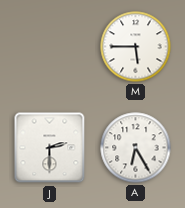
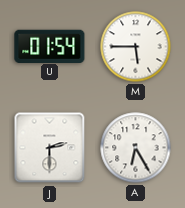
U: none -> 01:54 (50, 46)
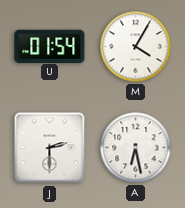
M: 5:45 -> 4:05 (136, 47)
A: 6:25 -> 6:28 (136, 148)
